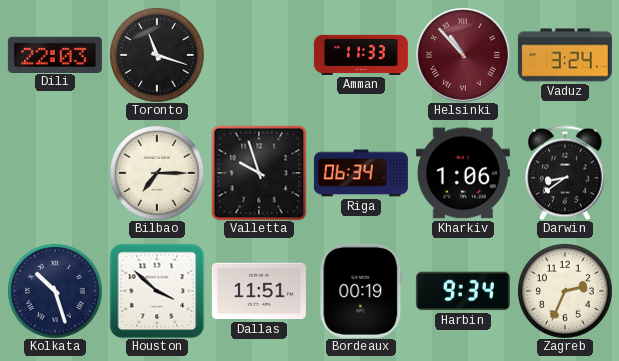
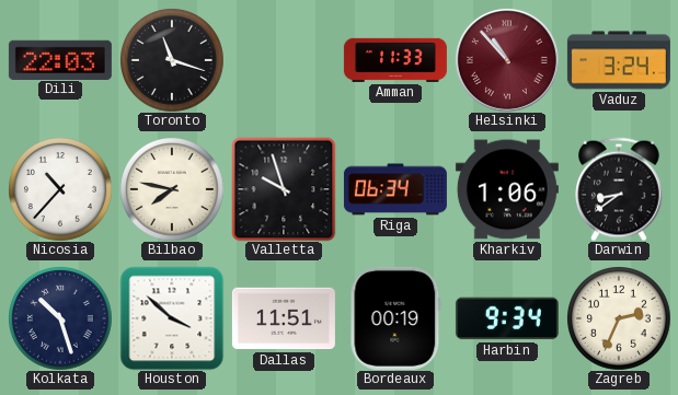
Nicosia: none -> 10:37 (60, 189)
Bilbao: 7:15 -> 7:47 (172, 189)
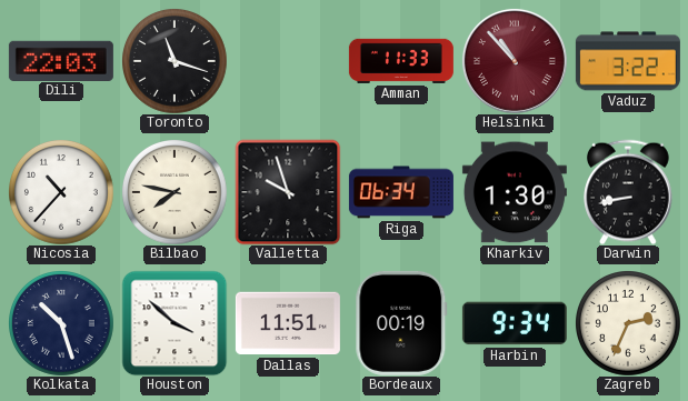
Vaduz: 3:24 -> 3:22 (628, 61)
Kharkiv: 1:06 -> 1:30 (515, 192)
Darwin: 8:39 -> 8:43 (629, 192)
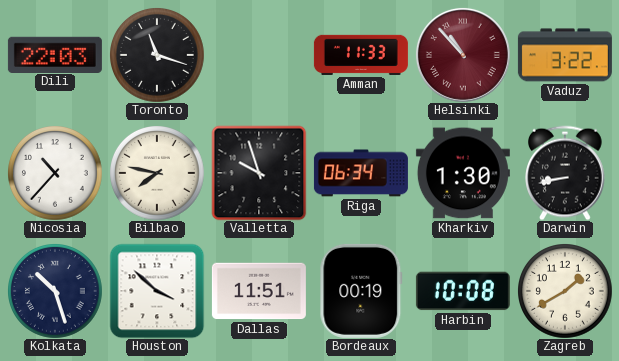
Harbin: 9:34 -> 10:08 (463, 291)
Zagreb: 2:34 -> 1:40 (565, 291)
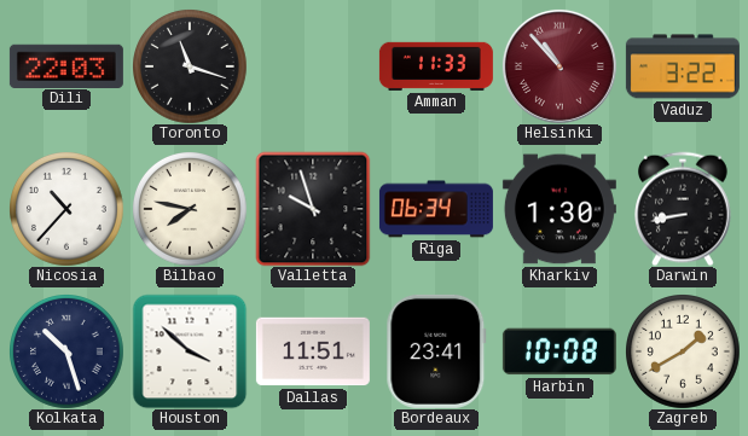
Bordeaux: 00:19 -> 23:41 (436, 351)
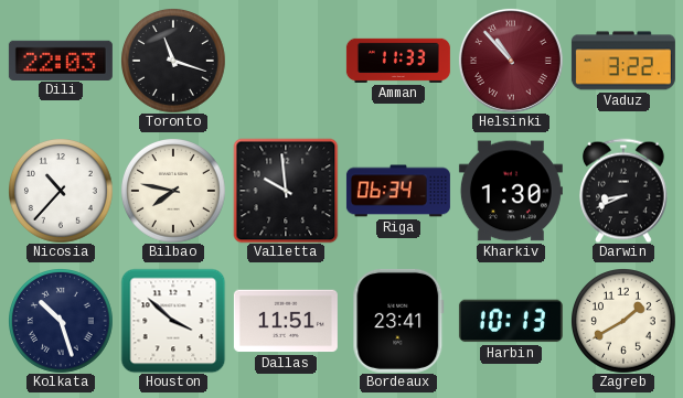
Valletta: 9:57 -> 9:59 (286, 191)
Darwin: 8:43 -> 8:41 (625, 191)
Harbin: 10:08 -> 10:13 (511, 321)
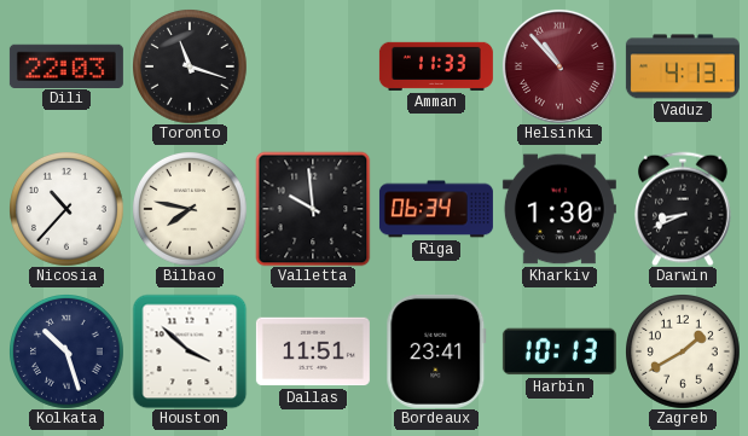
Vaduz: 3:22 -> 4:13 (683, 66)
